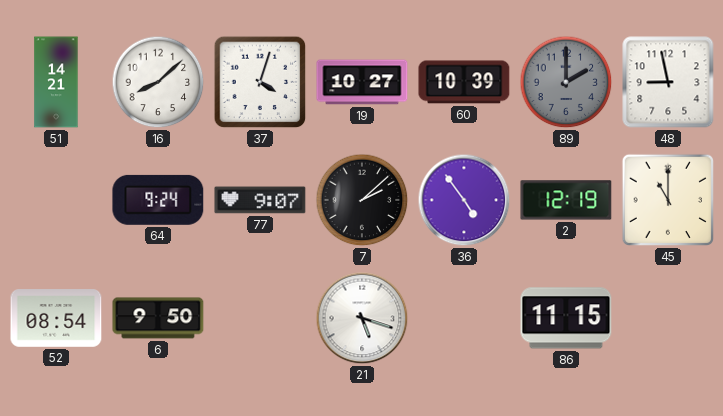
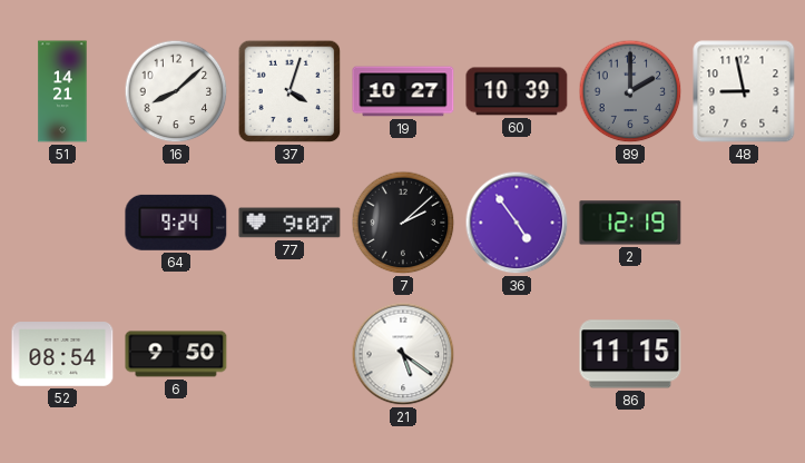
45: 11:00 -> none (668, 200)
21: 5:18 -> 5:21 (403, 354)
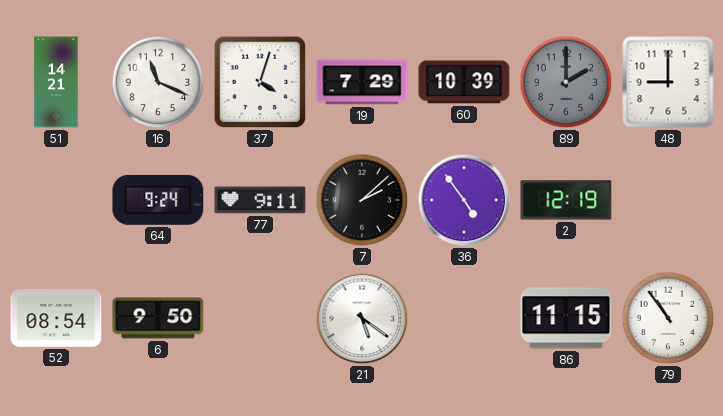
16: 8:08 -> 11:19 (158, 82)
19: 10:27 -> 7:29 (362, 82)
48: 8:58 -> 9:00 (668, 82)
77: 9:07 -> 9:11 (260, 200)
79: none -> 10:54 (668, 318)
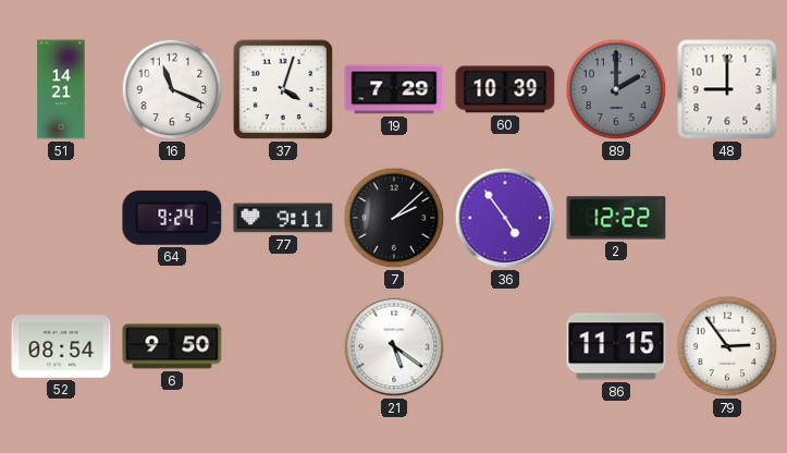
2: 12:19 -> 12:22 (616, 218)
79: 10:54 -> 2:54 (727, 346)
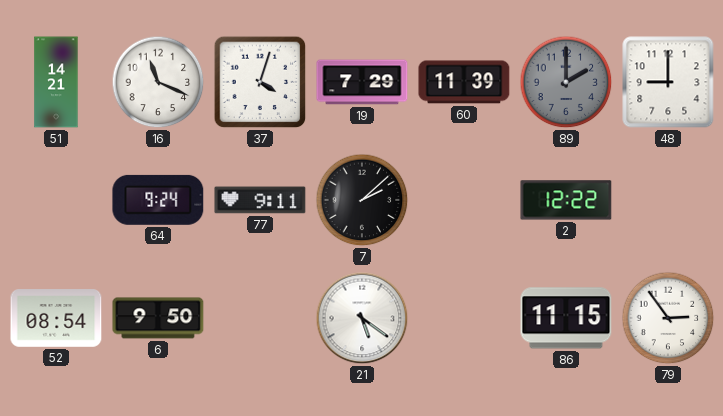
60: 10:39 -> 11:39 (464, 82)
36: 4:54 -> none (505, 218)
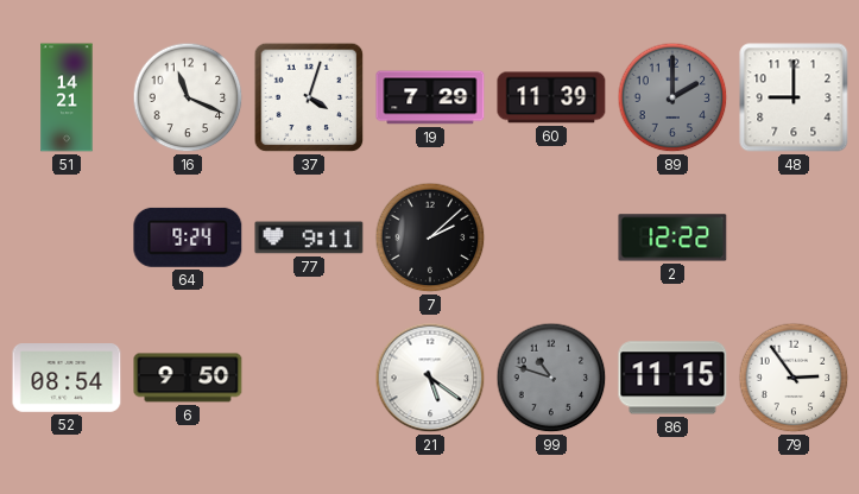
99: none -> 10:48 (551, 378)
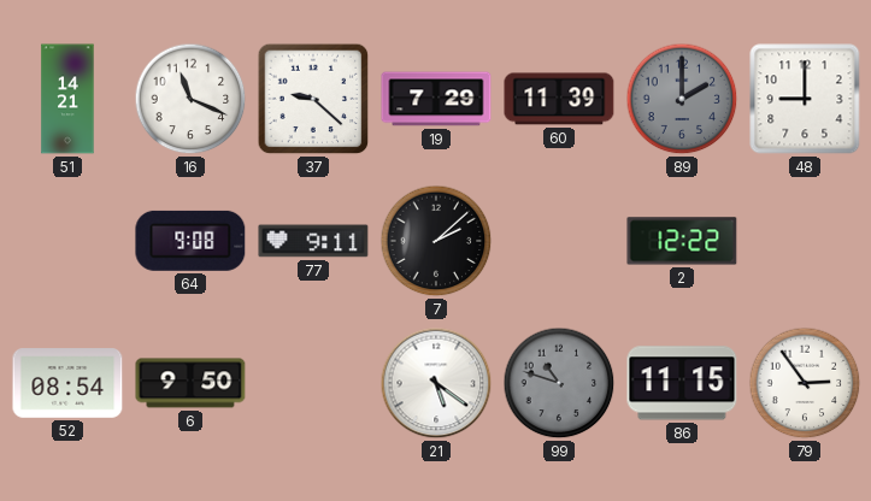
37: 4:03 -> 9:22 (313, 99)
64: 9:24 -> 9:08 (190, 241)
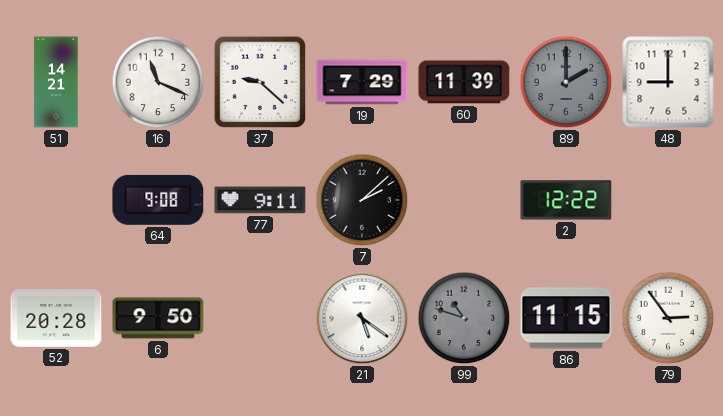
52: 08:54 -> 20:28 (56, 318)
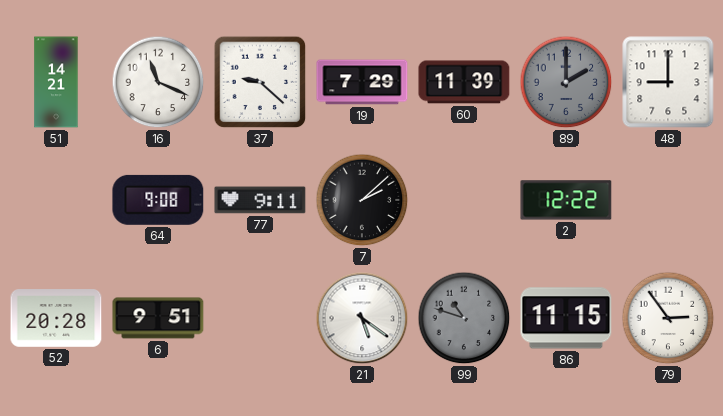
6: 9:50 -> 9:51 (158, 318)
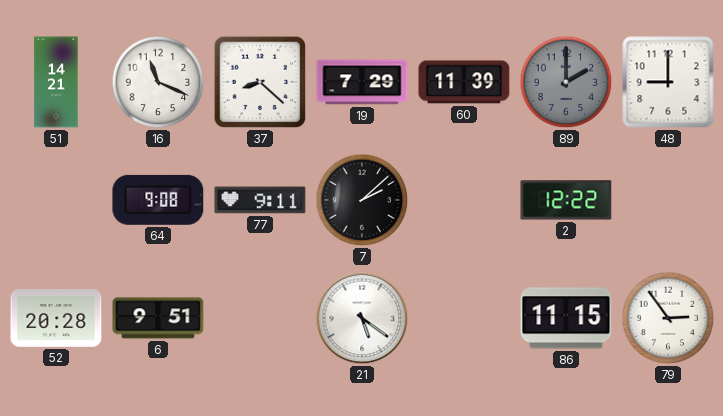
37: 9:22 -> 8:22 (260, 82)
99: 10:48 -> none (464, 318)
